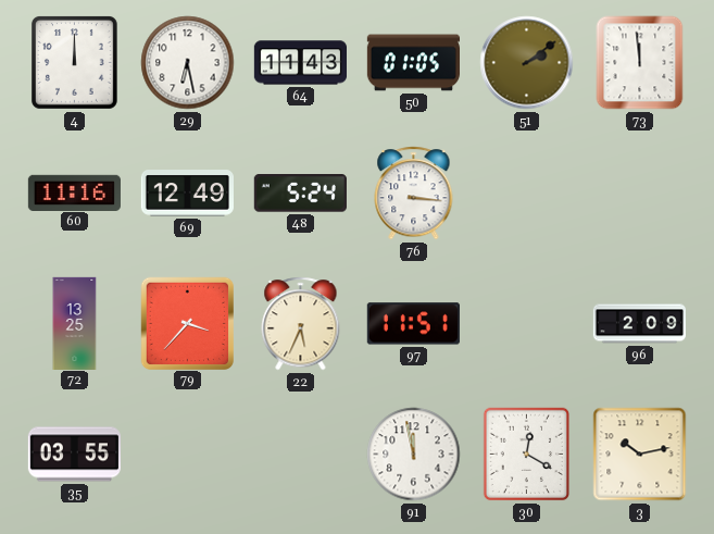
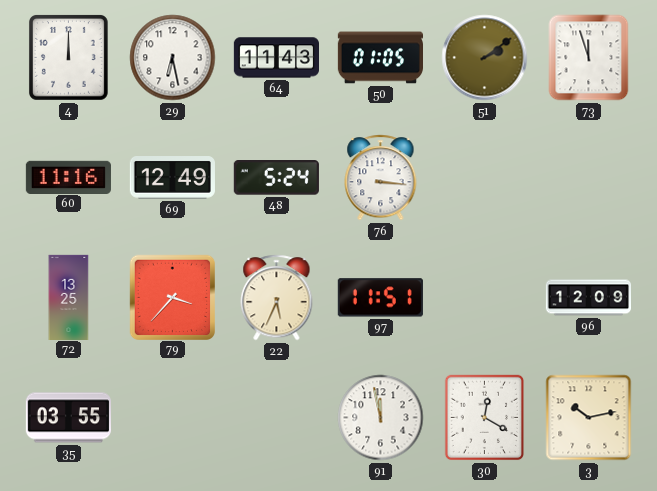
73: 11:59 -> 11:57 (589, 58)
96: 2:09 -> 12:09 (588, 298)
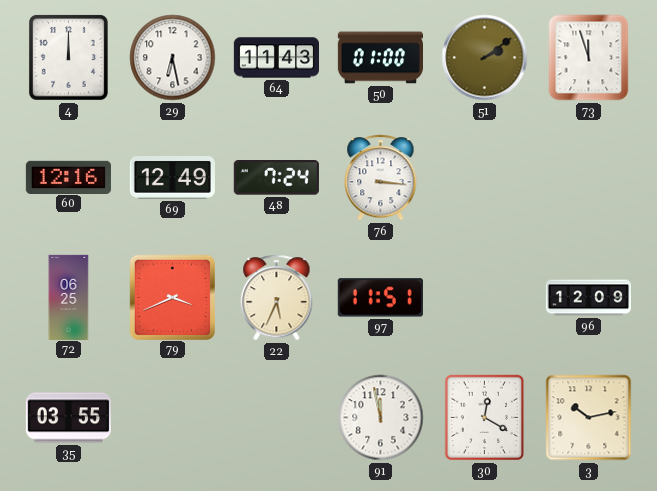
50: 01:05 -> 01:00 (380, 58)
60: 11:16 -> 12:16 (68, 177)
48: 5:24 -> 7:24 (276, 178)
72: 13:25 -> 06:25 (69, 297)
79: 3:37 -> 3:41 (172, 297)
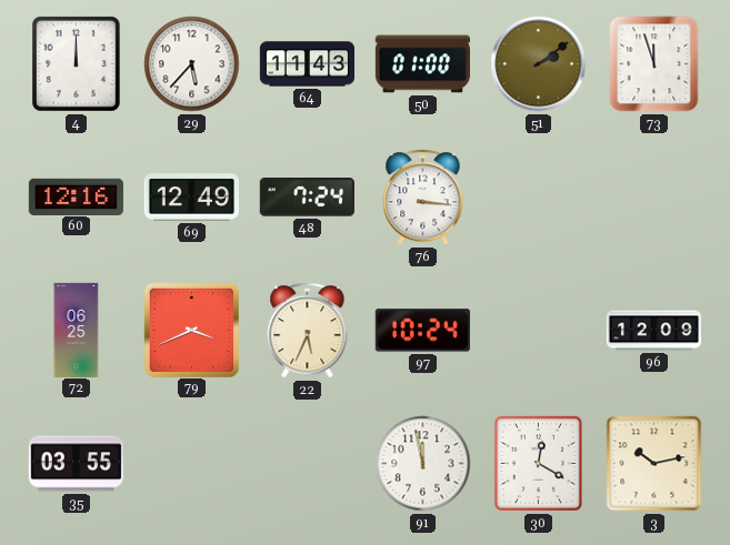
29: 6:28 -> 5:37 (192, 64)
97: 11:51 -> 10:24 (422, 331)
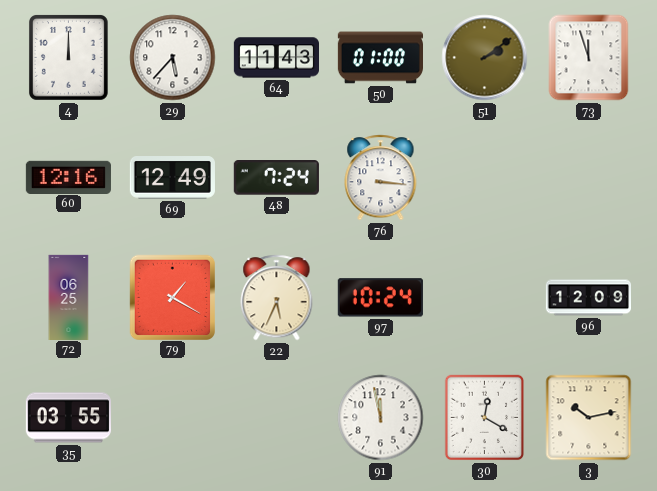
79: 3:41 -> 1:20 (172, 297)
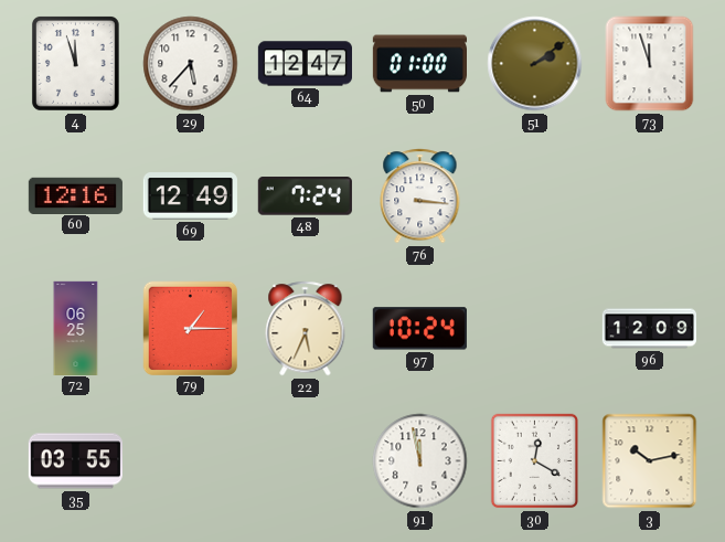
4: 12:00 -> 11:57 (75, 63)
64: 11:43 -> 12:47 (305, 64)
79: 1:20 -> 1:15 (190, 328)
